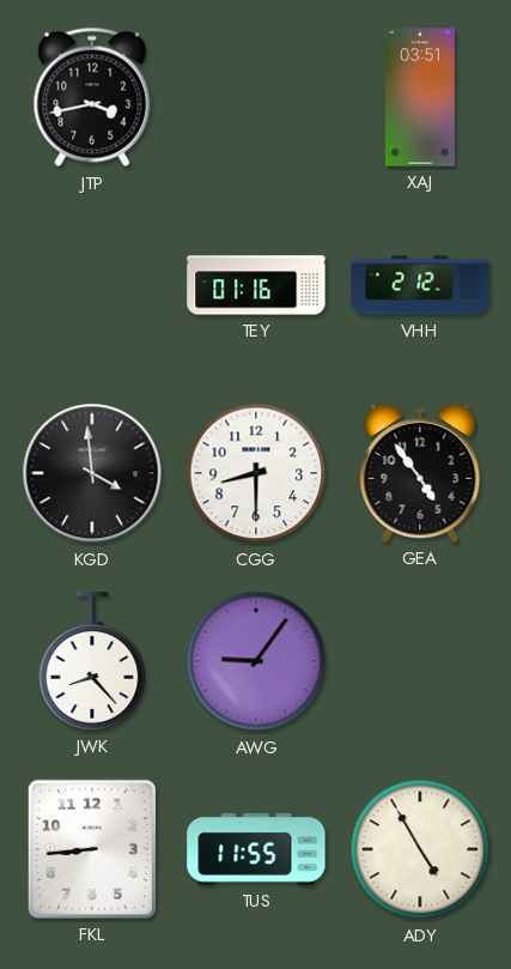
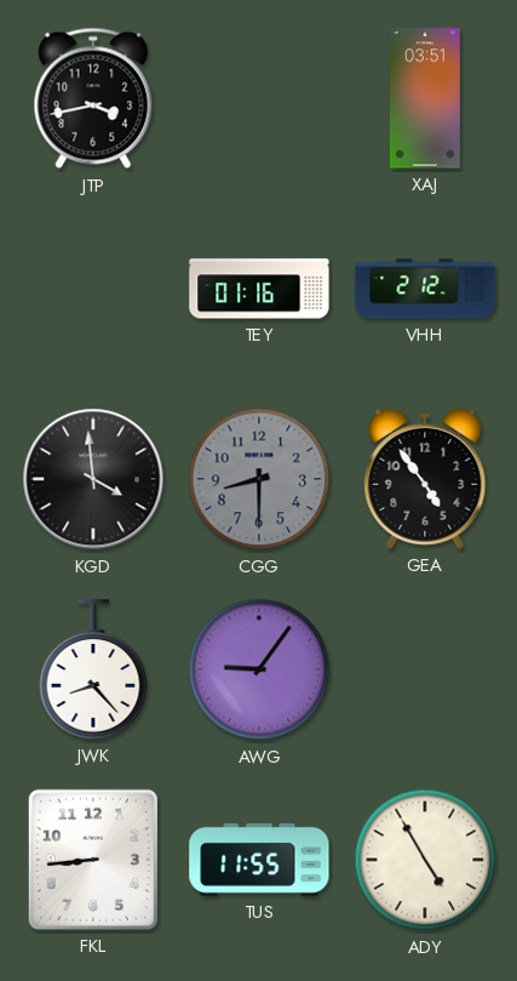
CGG dial: white -> grey (259, 479)
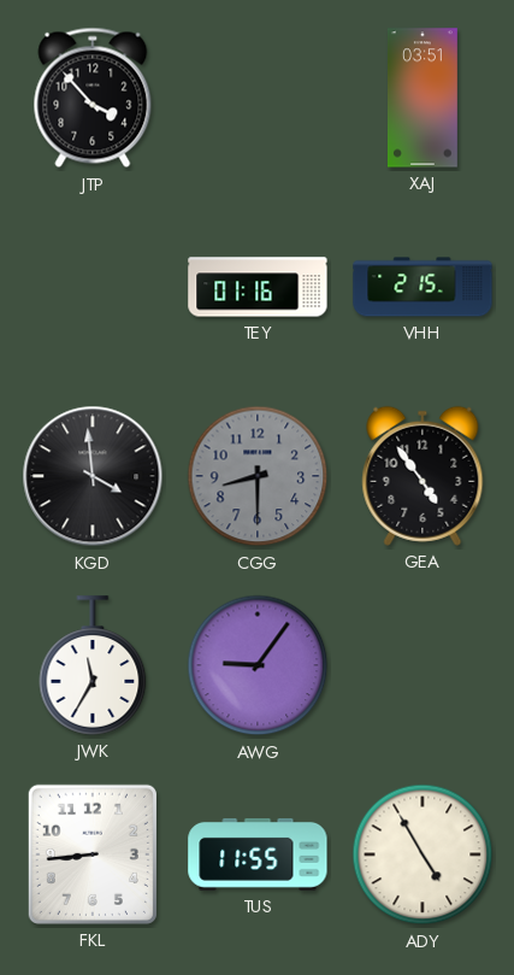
JTP: 3:43 -> 3:53 (93, 98)
VHH: 2:12 -> 2:15 (423, 287)
JWK: 8:23 -> 11:35 (93, 665)
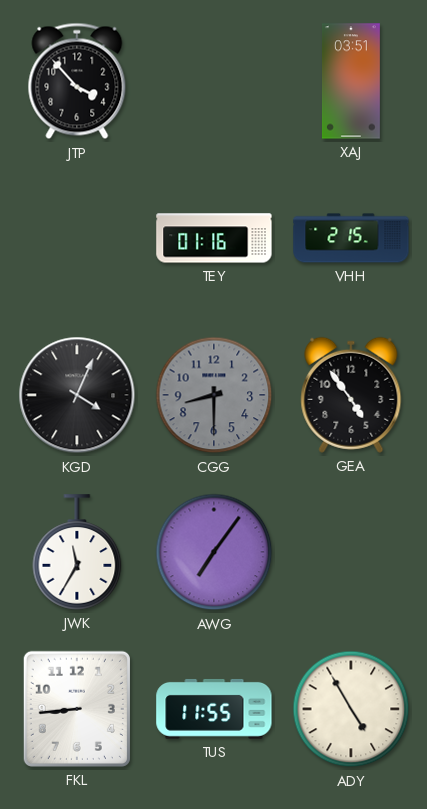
KGD: 3:59 -> 4:04 (77, 395)
AWG: 9:06 -> 7:06 (214, 552)
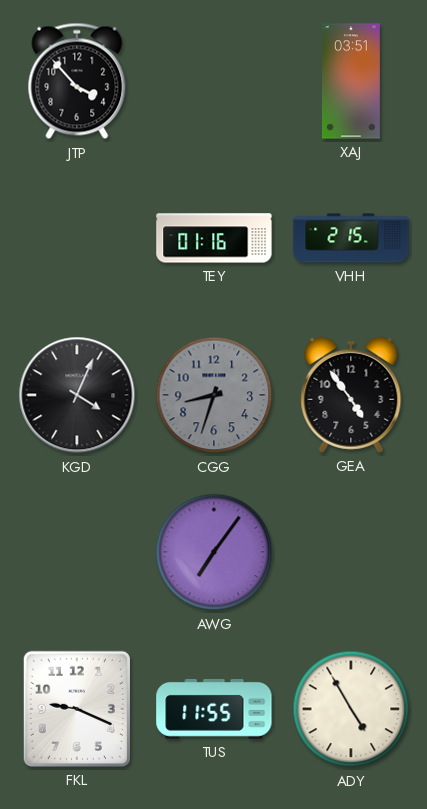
CGG: 8:30 -> 8:33 (214, 395)
JWK: 11:35 -> none (77, 552)
FKL: 8:44 -> 9:19 (77, 709)
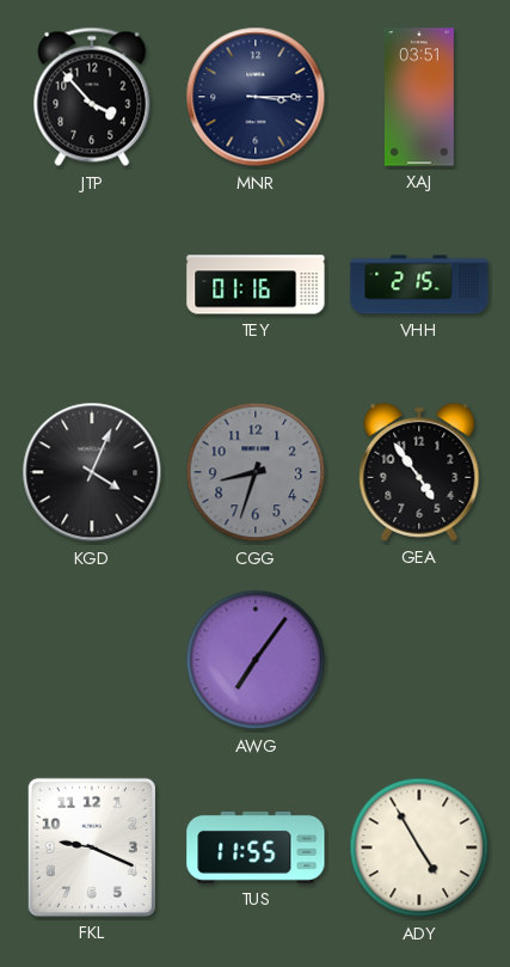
MNR: none -> 3:15 (256, 97)
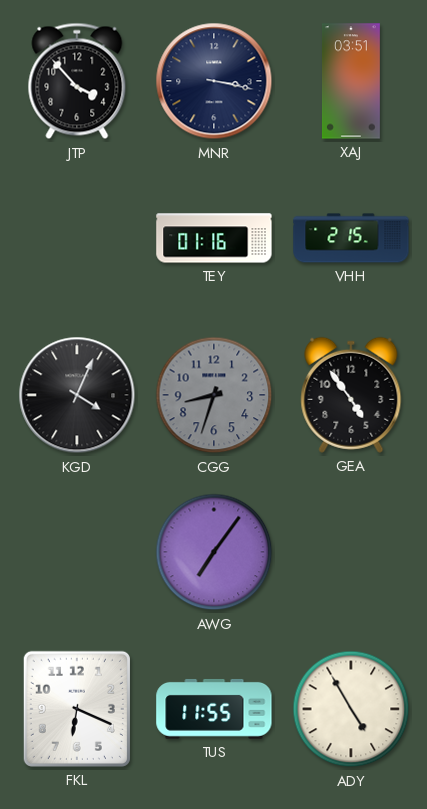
MNR: 3:15 -> 3:17 (214, 81)
FKL: 9:19 -> 6:19 (77, 709)
